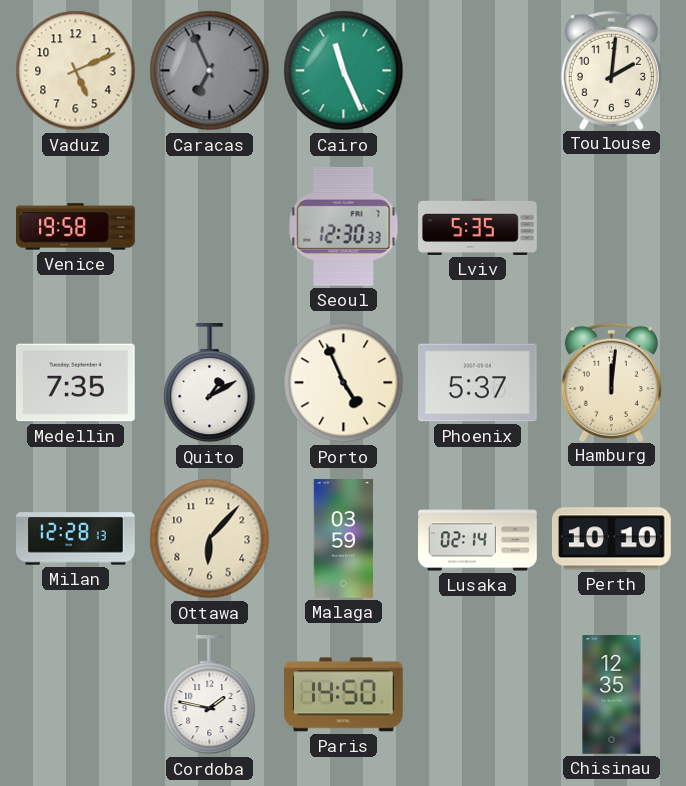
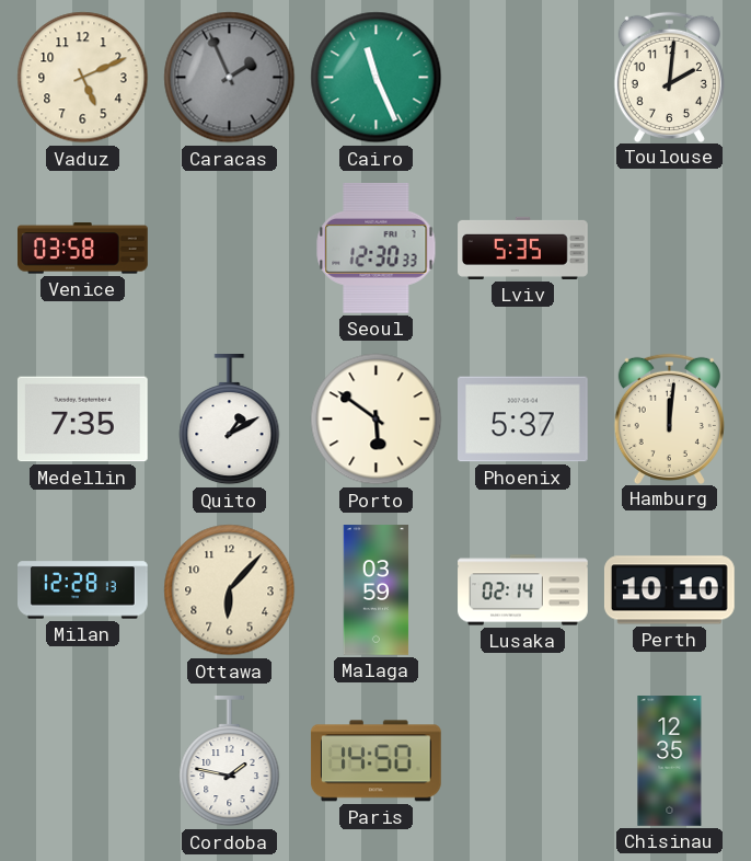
Caracas: 6:56 -> 1:56 (230, 78)
Venice: 19:58 -> 03:58 (83, 249)
Porto: 4:56 -> 5:51 (377, 420)
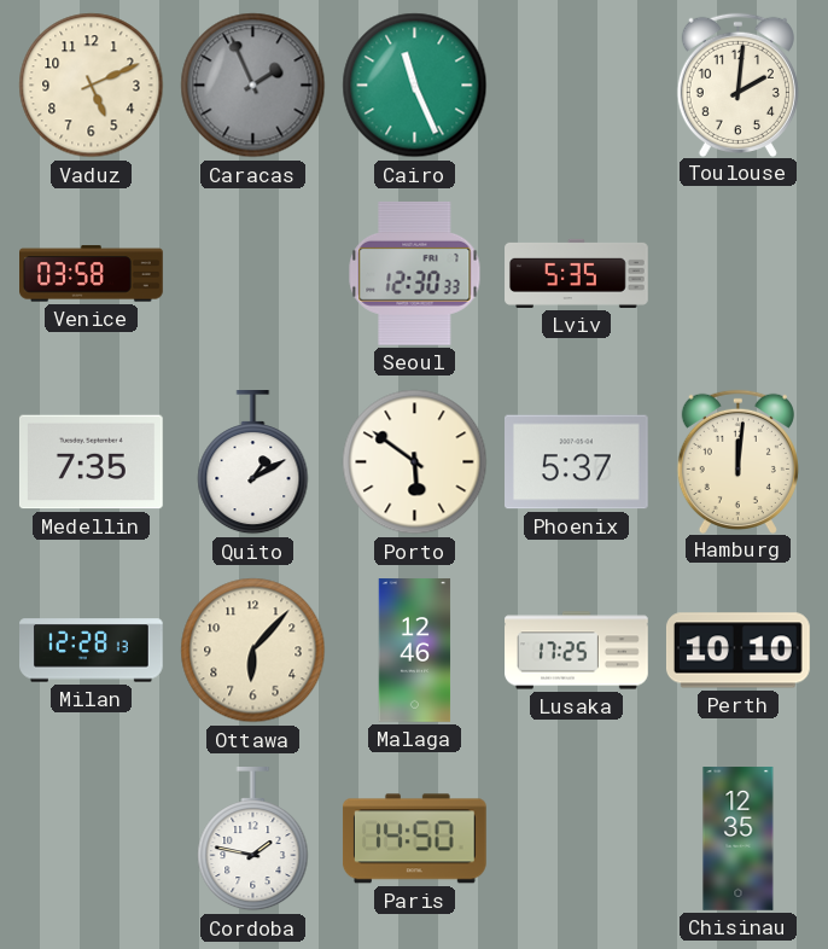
Malaga: 03:59 -> 12:46 (415, 651)
Lusaka: 02:14 -> 17:25 (577, 651)
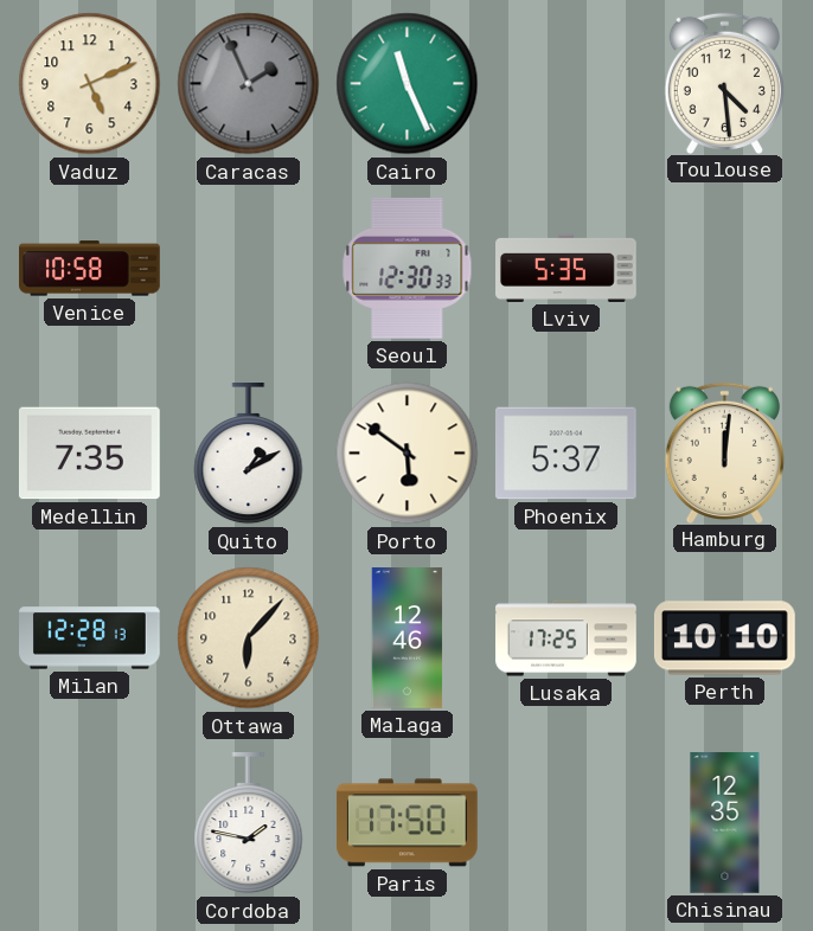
Toulouse: 2:01 -> 4:29 (724, 83)
Venice: 03:58 -> 10:58 (90, 269)
Paris: 14:50 -> 17:50 (406, 823)
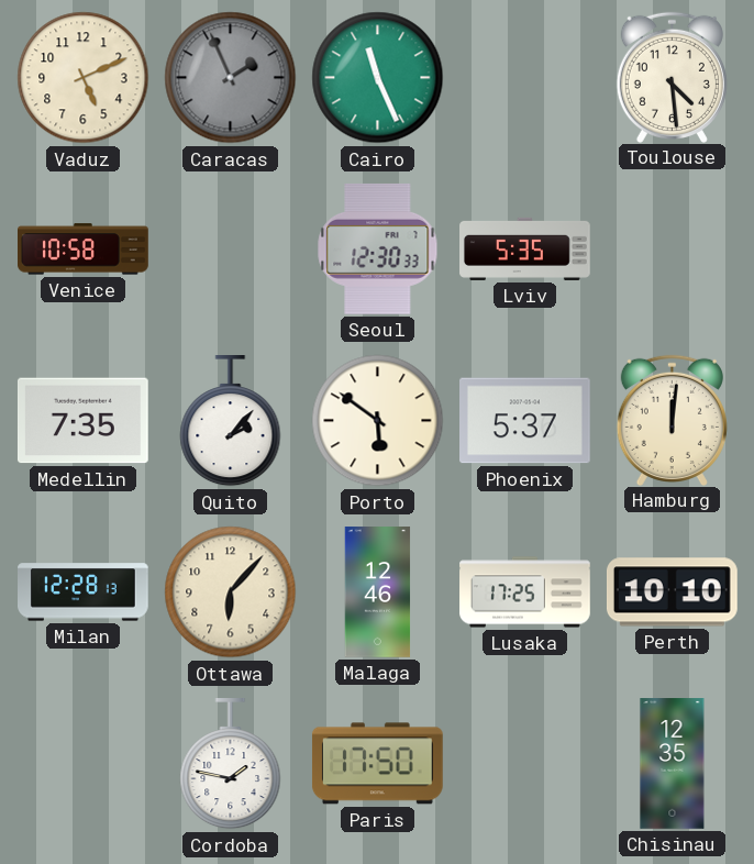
Quito: 1:10 -> 2:07 (231, 422)
